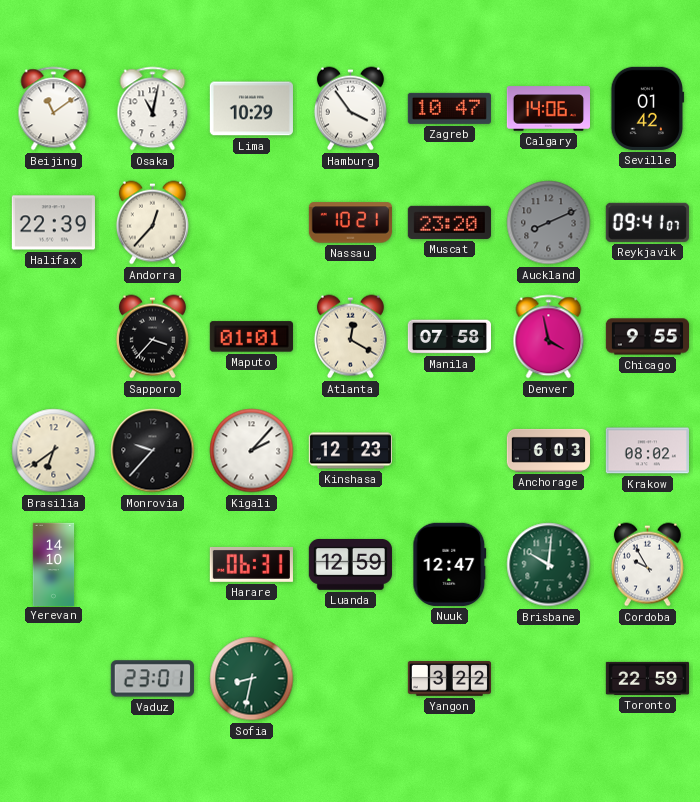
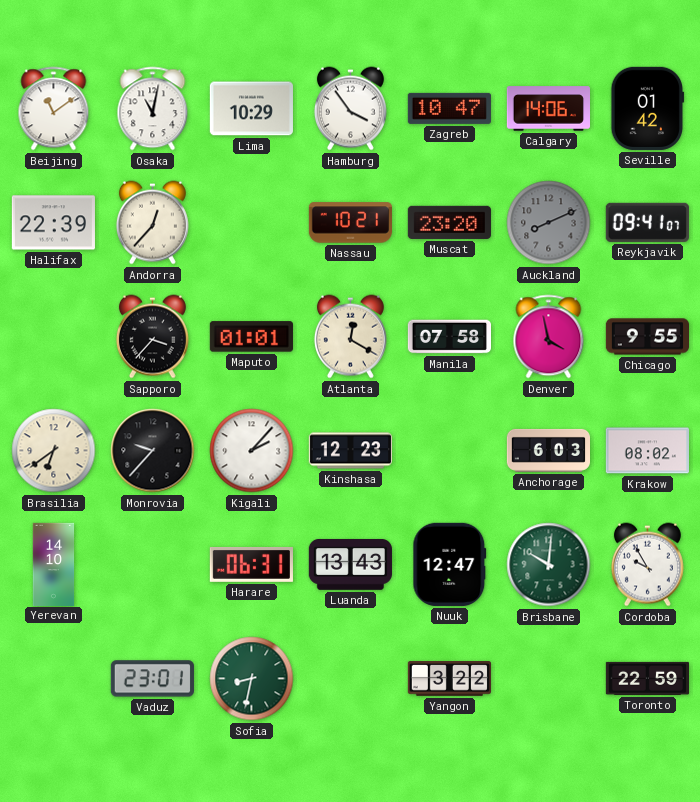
Luanda: 12:59 -> 13:43 (350, 565)
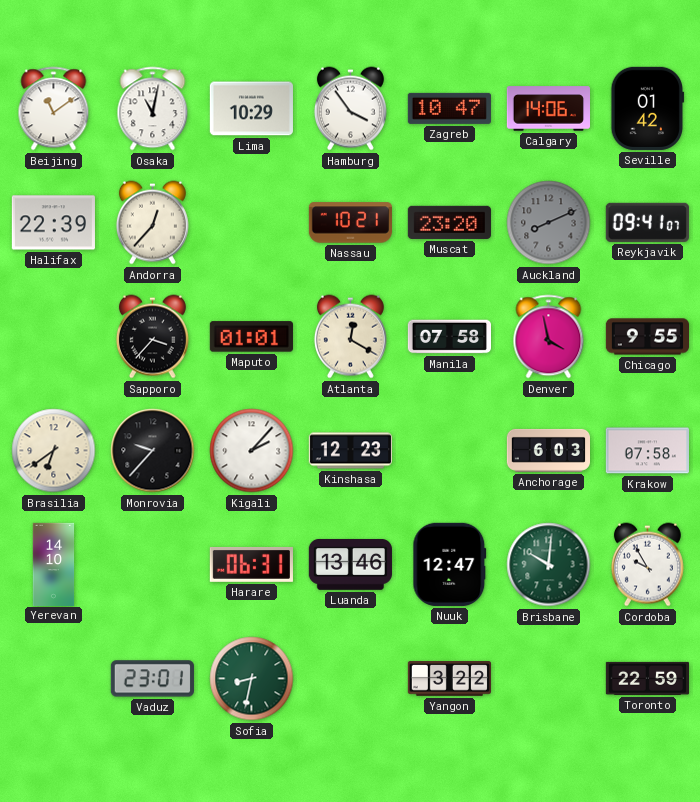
Krakow: 08:02 -> 07:58 (647, 451)
Luanda: 13:43 -> 13:46 (350, 565)
